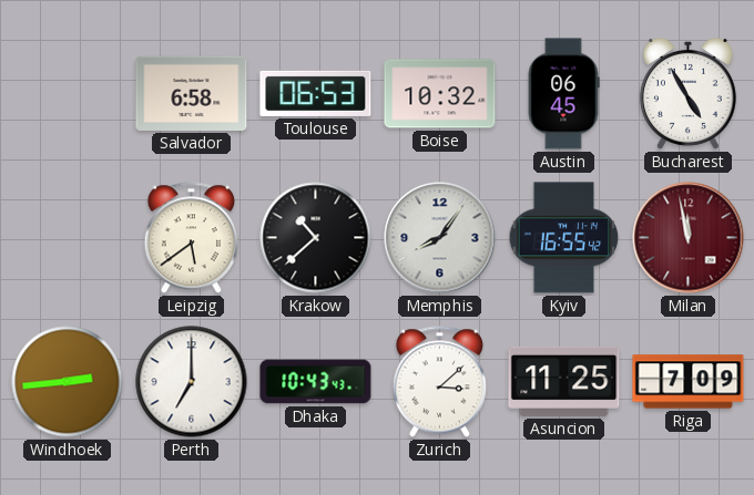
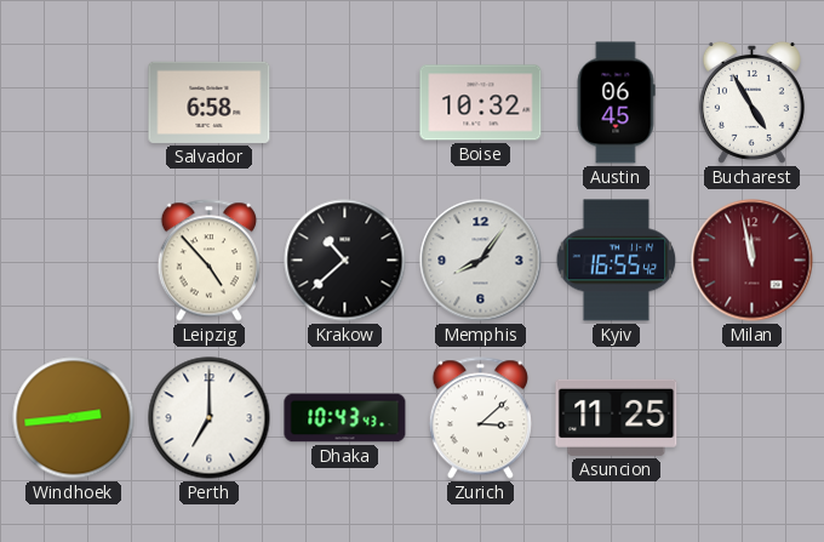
Toulouse: 06:53 -> none (316, 93)
Leipzig: 5:39 -> 4:53 (208, 261)
Riga: 7:09 -> none (689, 382)
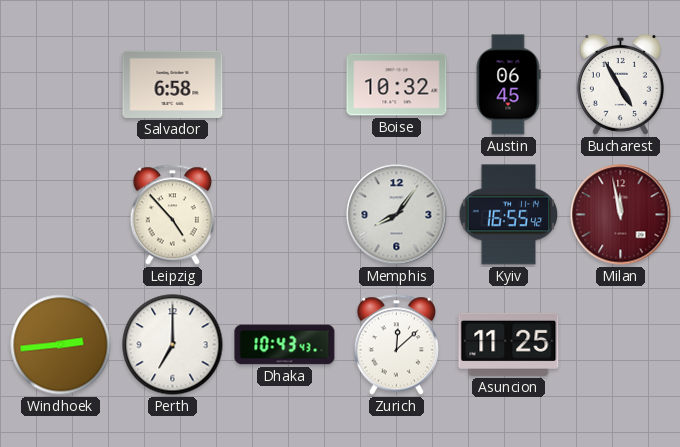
Krakow: 10:38 -> none (345, 261)
Zurich: 3:08 -> 12:08 (396, 345)
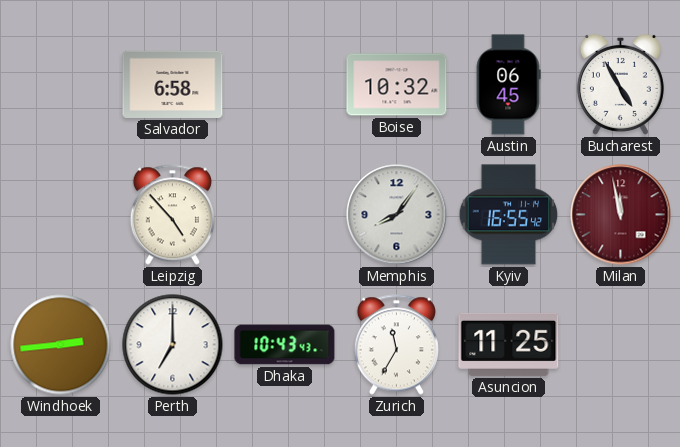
Zurich: 12:08 -> 11:35 (396, 345)
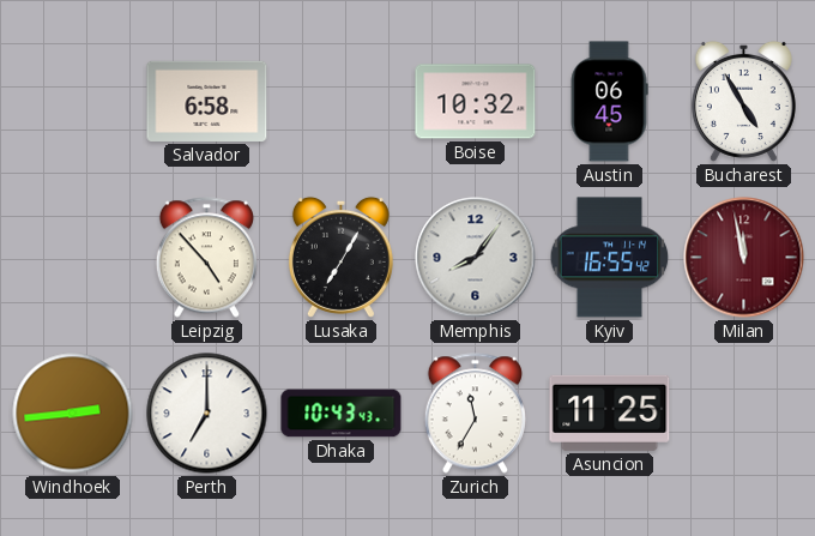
Lusaka: none -> 7:05 (340, 257)
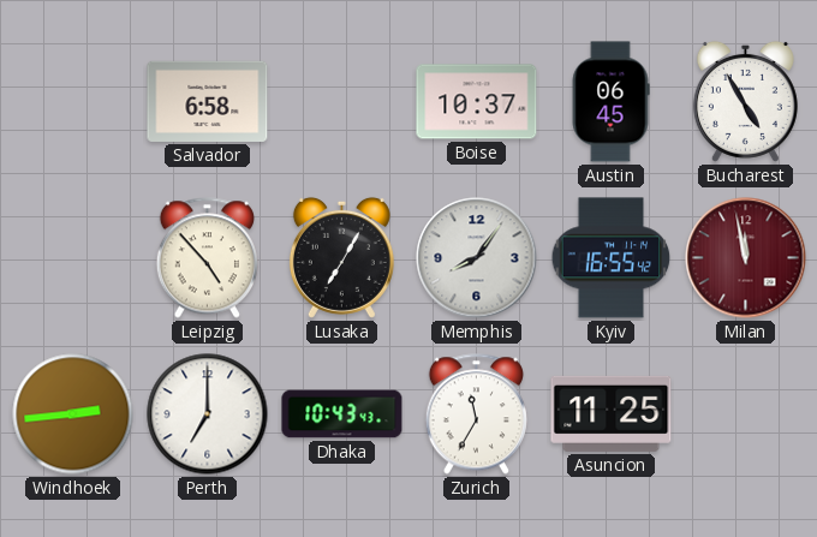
Boise: 10:32 -> 10:37 (477, 102)
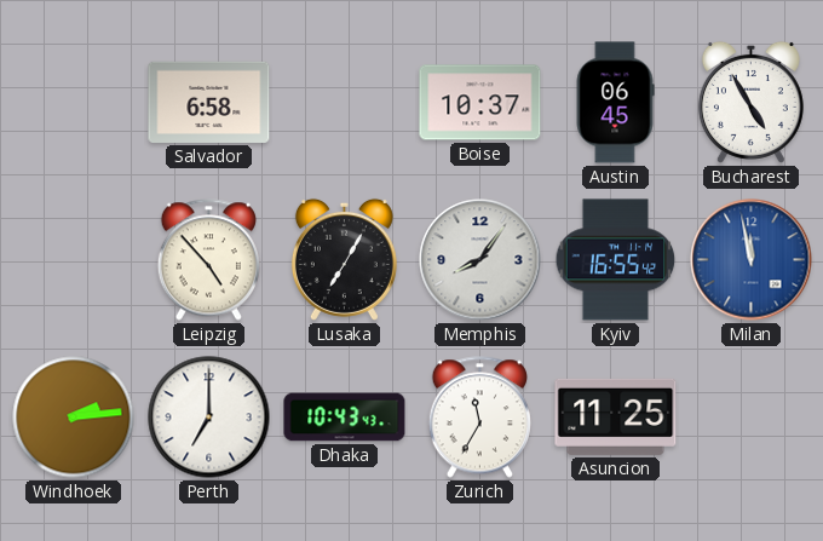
Milan dial: burgundy -> blue (752, 260)
Windhoek: 2:44 -> 2:14 (74, 418)
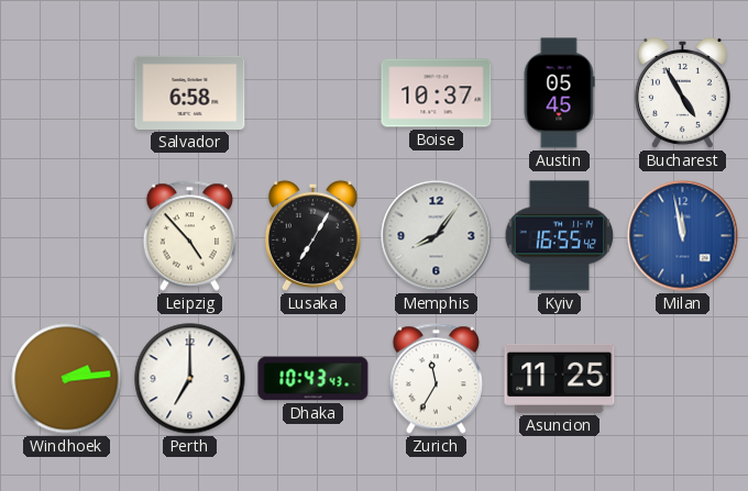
Austin: 06:45 -> 05:45 (559, 93)
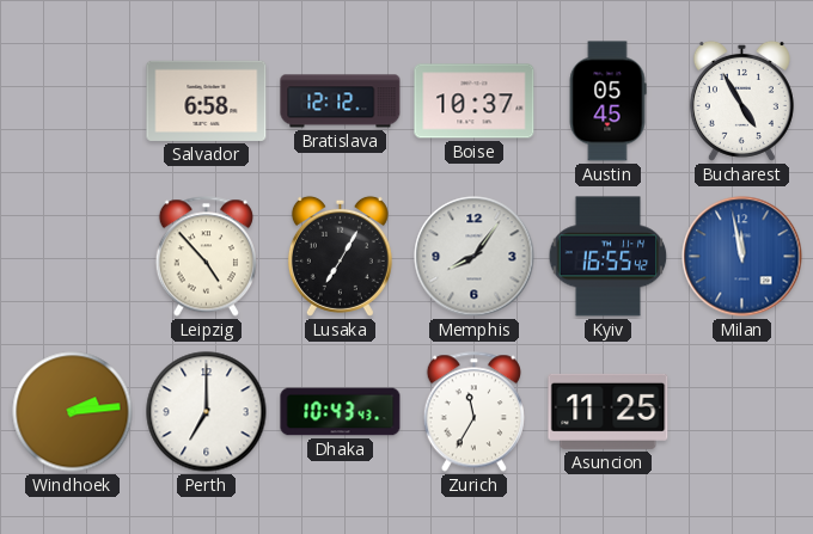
Bratislava: none -> 12:12 (341, 102)
